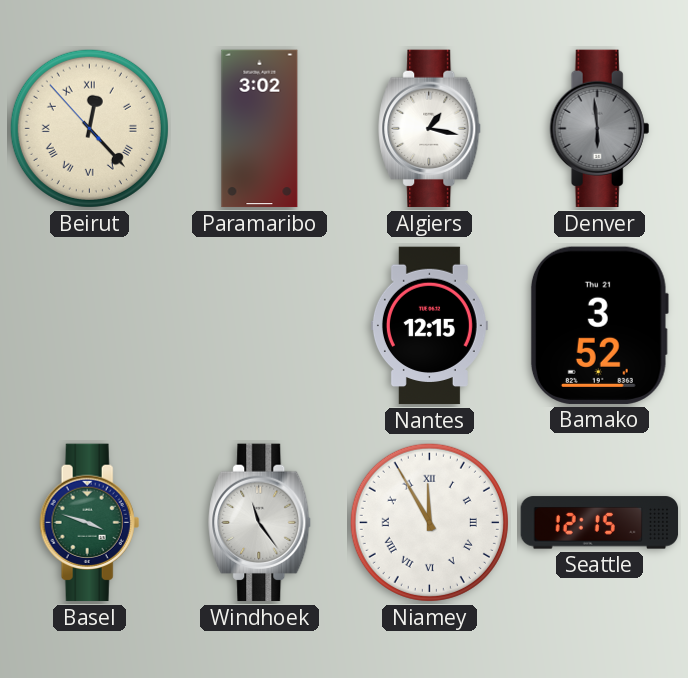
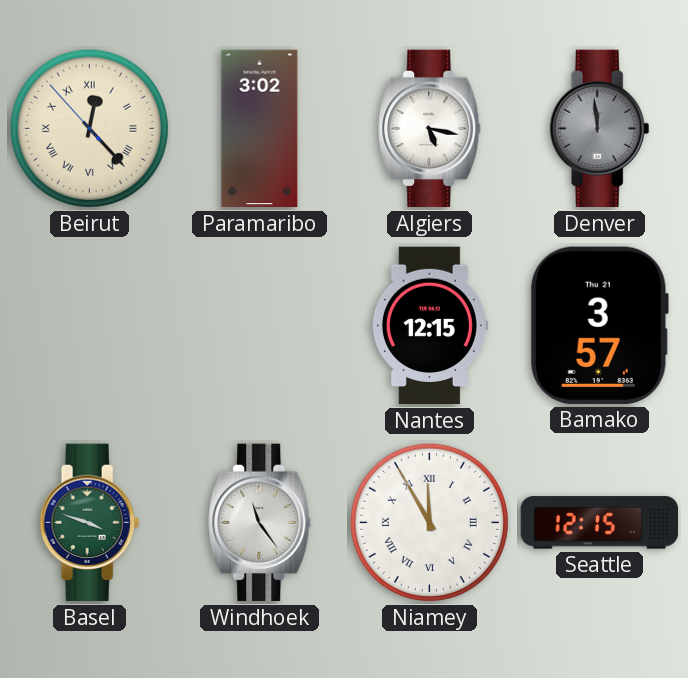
Algiers: 1:17 -> 5:17 (430, 129)
Denver: 5:59 -> 11:59 (600, 129)
Bamako: 3:52 -> 3:57 (599, 325)
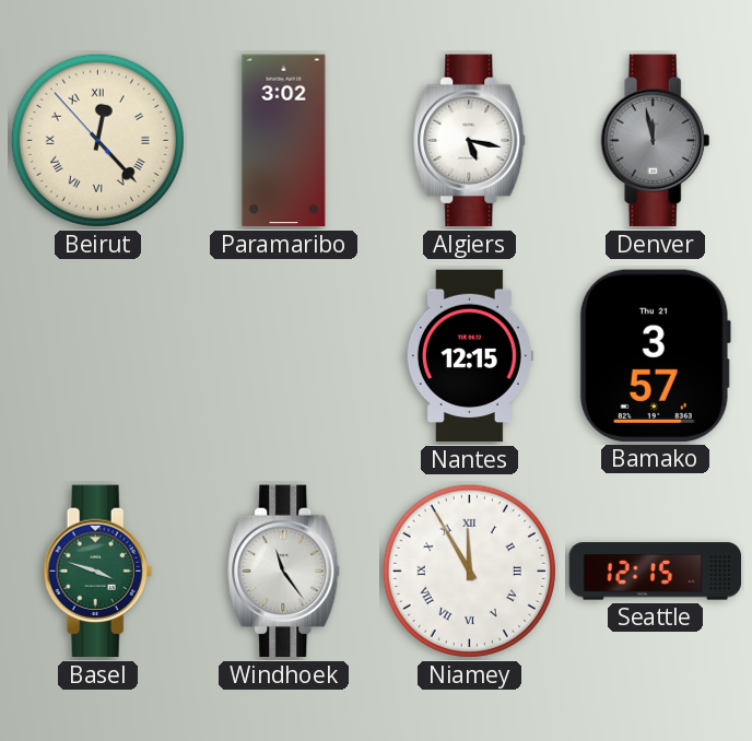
Denver: 11:59 -> 11:58 (656, 141)
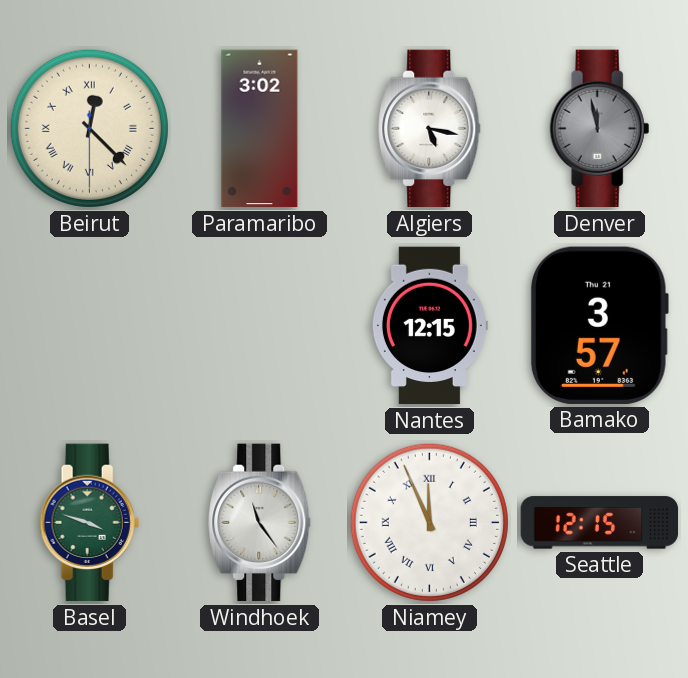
Beirut: 12:22:53 -> 12:22:30 (89, 128)
Niamey: 11:55 -> 11:56 (429, 522)
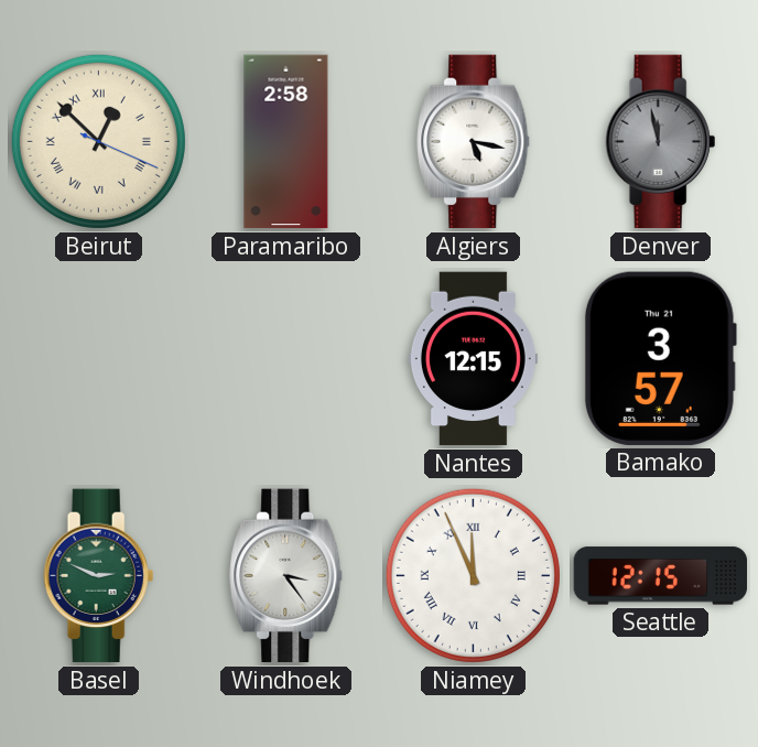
Beirut: 12:22 -> 12:52 (98, 141)
Paramaribo: 3:02 -> 2:58 (286, 142)
Basel: 3:48 -> 2:49 (99, 576)
Windhoek: 11:24 -> 3:24 (286, 576)
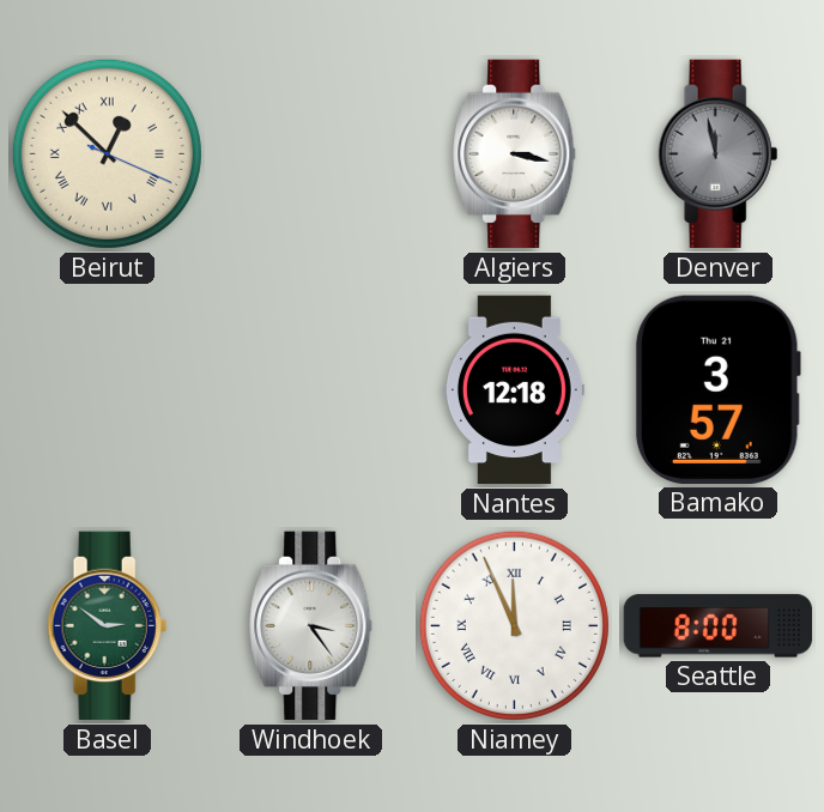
Paramaribo: 2:58 -> none (286, 142)
Algiers: 5:17 -> 3:17 (515, 154)
Nantes: 12:15 -> 12:18 (514, 390)
Basel: 2:49 -> 2:51 (108, 626)
Seattle: 12:15 -> 8:00 (719, 626)
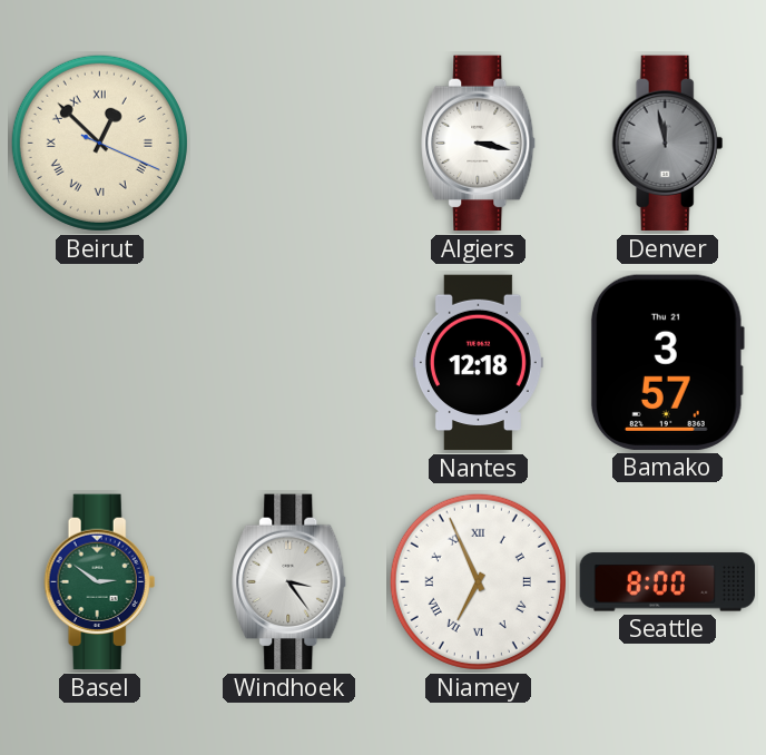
Niamey: 11:56 -> 6:56 (478, 581)
